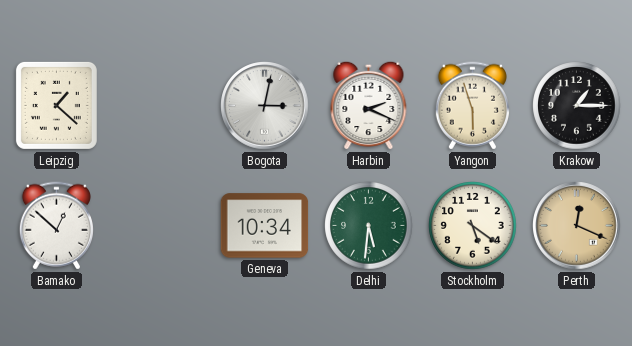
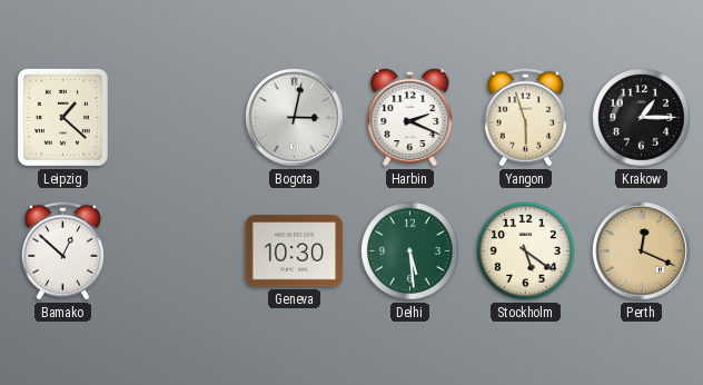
Geneva: 10:34 -> 10:30 (295, 251)
Delhi: 5:31 -> 5:29 (410, 251)
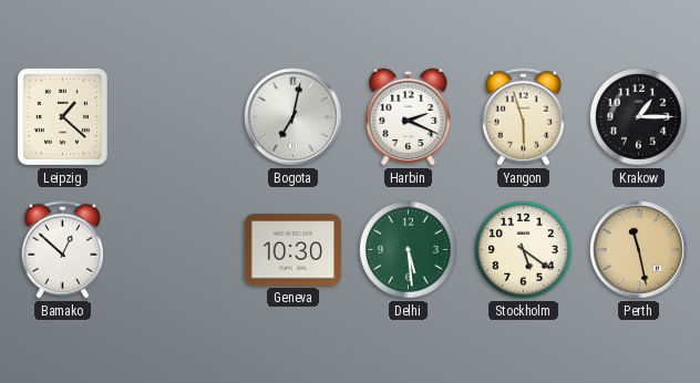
Bogota: 3:02 -> 7:02 (294, 117)
Perth: 12:19 -> 11:28 (639, 250)
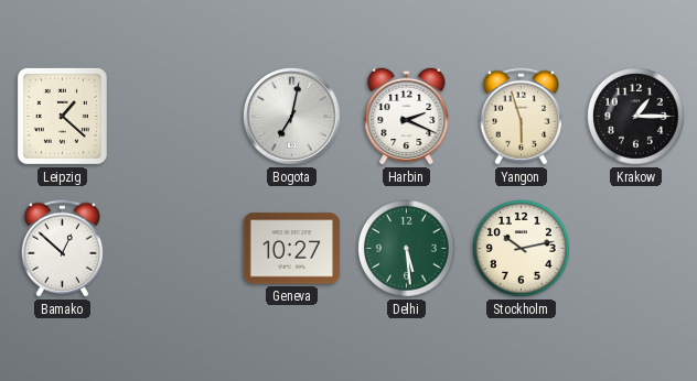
Geneva: 10:30 -> 10:27 (292, 249)
Stockholm: 5:21 -> 10:13 (522, 249)
Perth: 11:28 -> none (639, 250)
